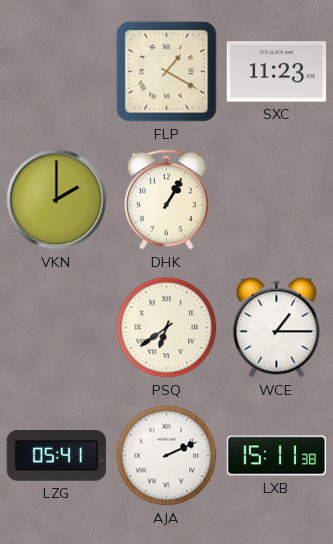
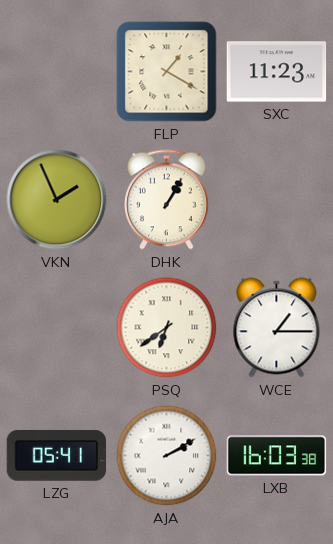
VKN: 2:00 -> 1:56 (57, 200)
AJA: 2:11 -> 2:10 (167, 456)
LXB: 15:11 -> 16:03 (277, 456)
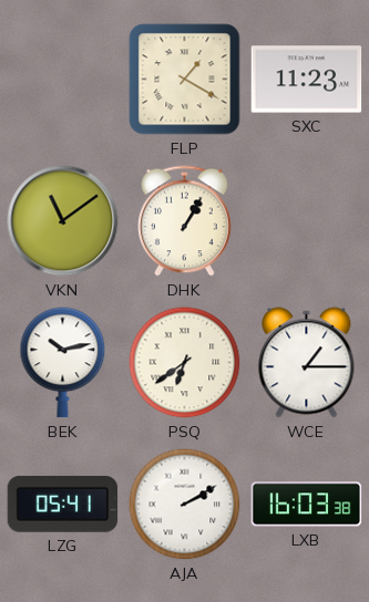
VKN: 1:56 -> 11:09 (63, 221)
BEK: none -> 10:13 (63, 363)
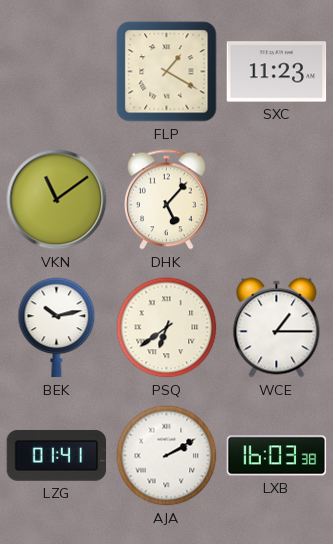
DHK: 1:05 -> 5:07 (167, 200)
LZG: 05:41 -> 01:41 (57, 455)
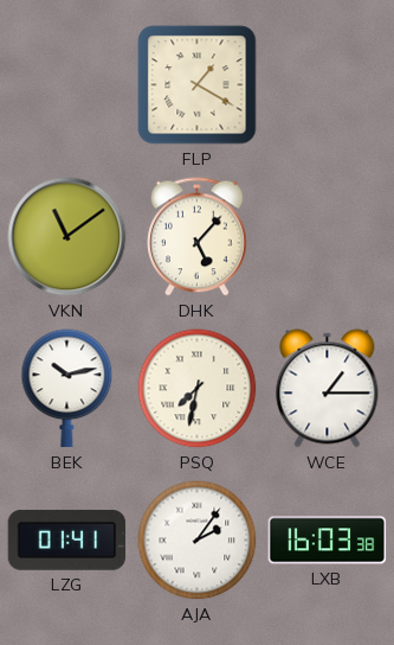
SXC: 11:23 -> none (277, 72)
PSQ: 6:39 -> 7:32 (198, 389)
AJA: 2:10 -> 2:06 (198, 541)
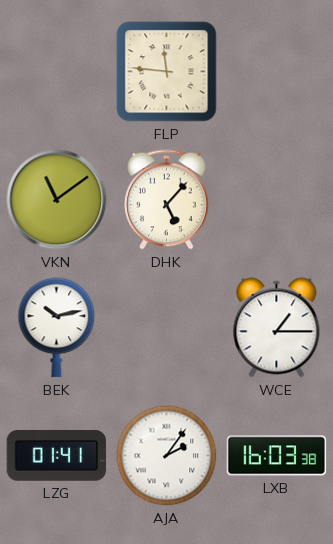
FLP: 1:20 -> 11:46 (167, 72)
PSQ: 7:32 -> none (198, 389)
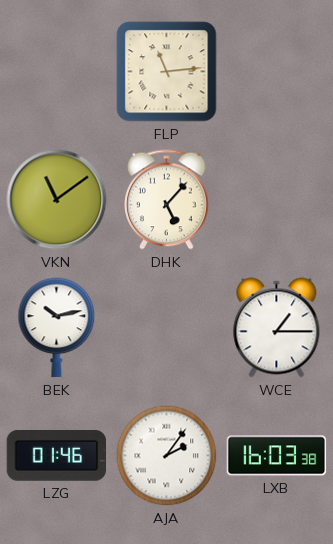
FLP: 11:46 -> 11:14 (167, 72)
LZG: 01:41 -> 01:46 (57, 455)
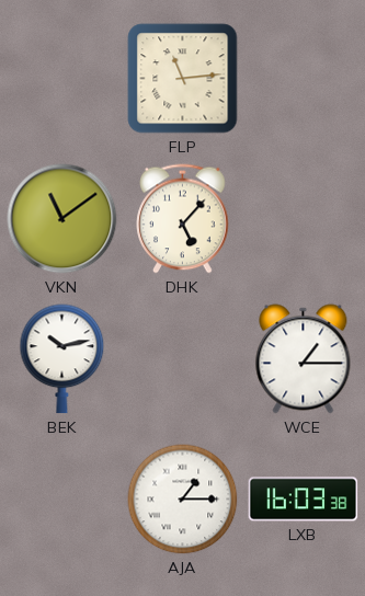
LZG: 01:46 -> none (57, 455)
AJA: 2:06 -> 1:15 (183, 500)
